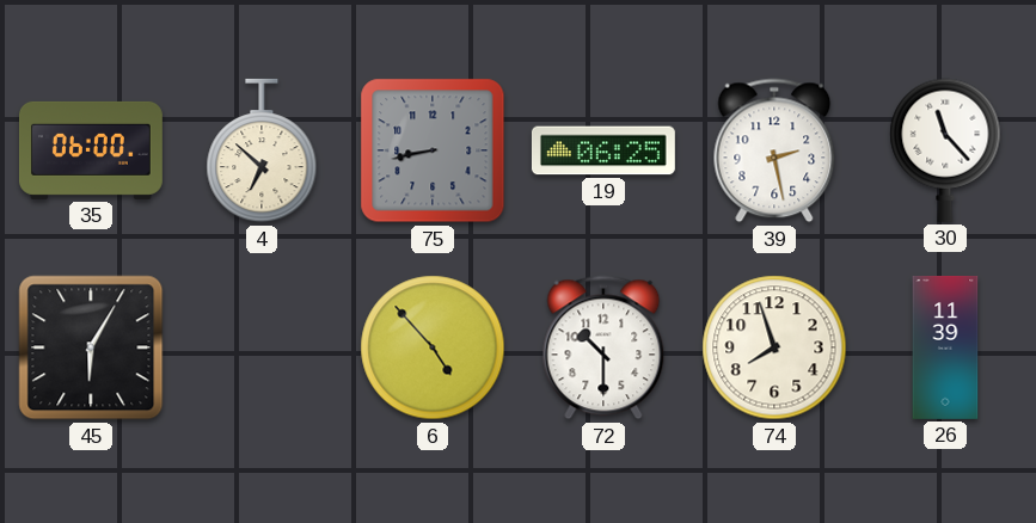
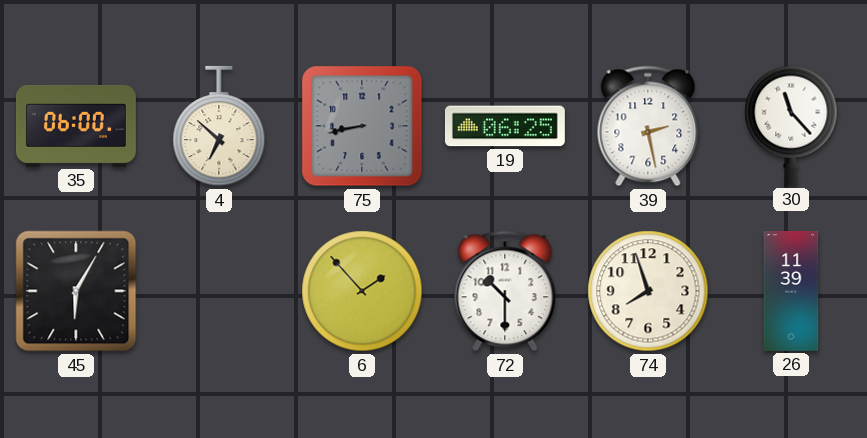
6: 4:53 -> 1:53 (362, 291)
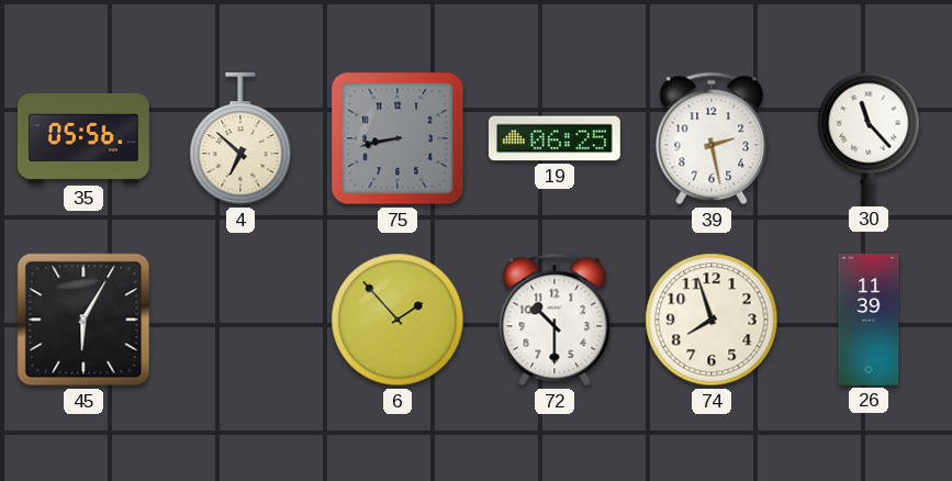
35: 06:00 -> 05:56 (83, 138)
